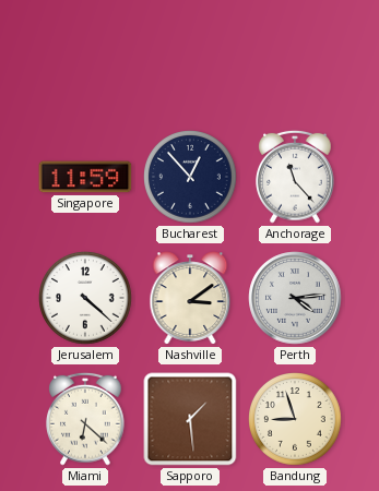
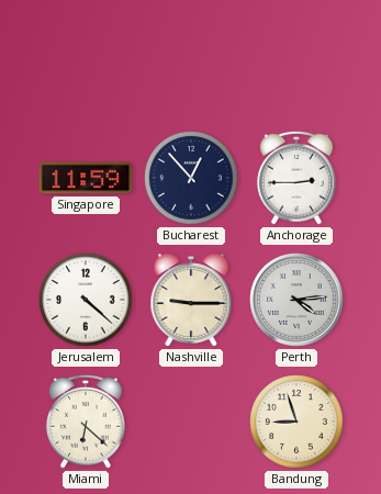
Anchorage: 11:23 -> 2:45 (298, 178)
Nashville: 3:09 -> 9:15 (191, 300)
Sapporo: 1:29 -> none (190, 419)
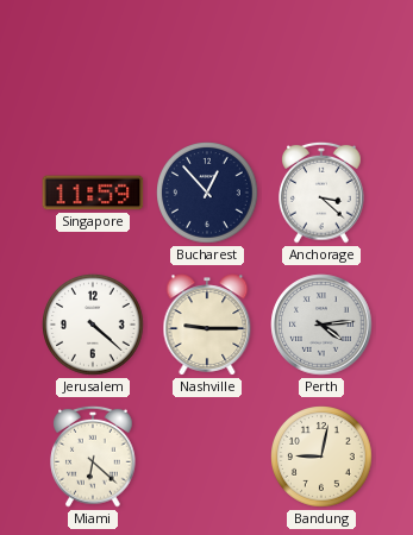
Anchorage: 2:45 -> 3:22 (323, 193)
Bandung: 8:57 -> 9:02 (321, 457)
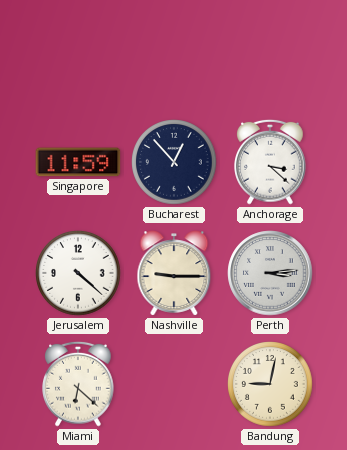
Perth: 4:14 -> 3:14 (270, 273)
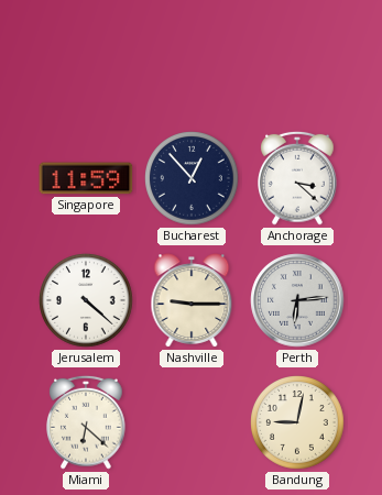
Perth: 3:14 -> 6:14 (297, 300)
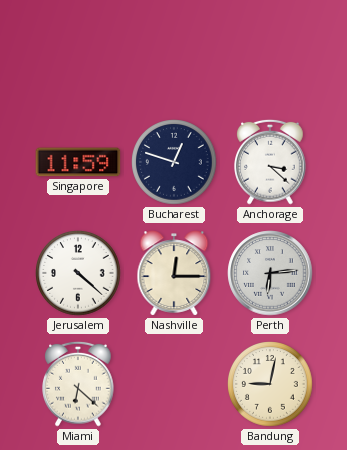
Bucharest: 12:53 -> 12:48 (174, 162)
Nashville: 9:15 -> 12:15 (174, 273)
